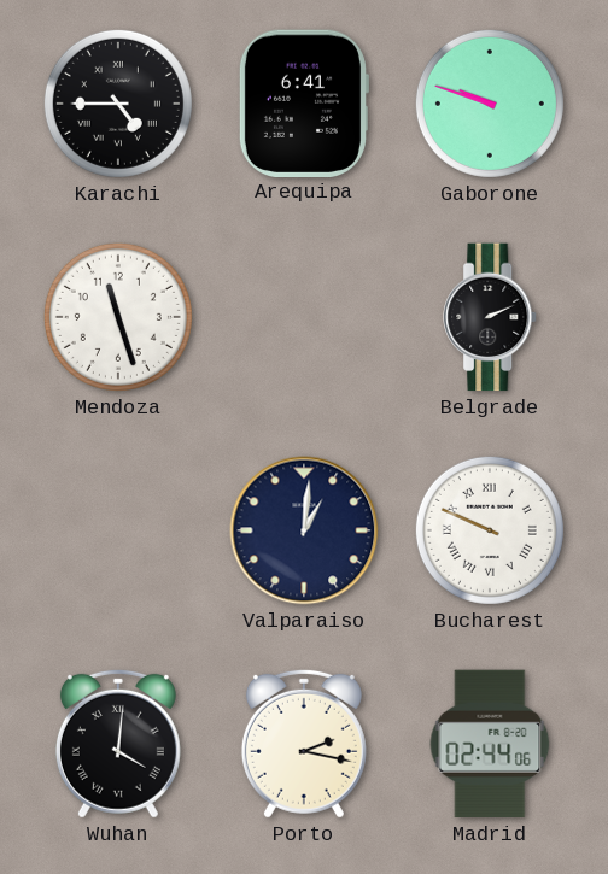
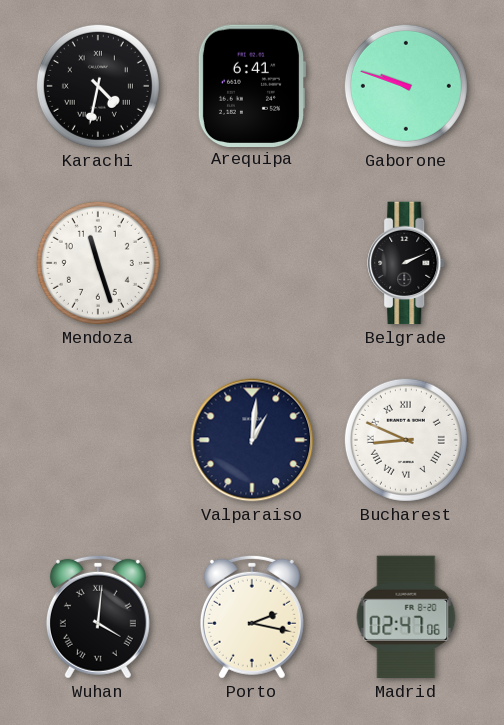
Karachi: 4:45 -> 4:32 (98, 86)
Bucharest: 9:49 -> 8:49 (406, 440)
Madrid: 02:44 -> 02:47 (406, 617)
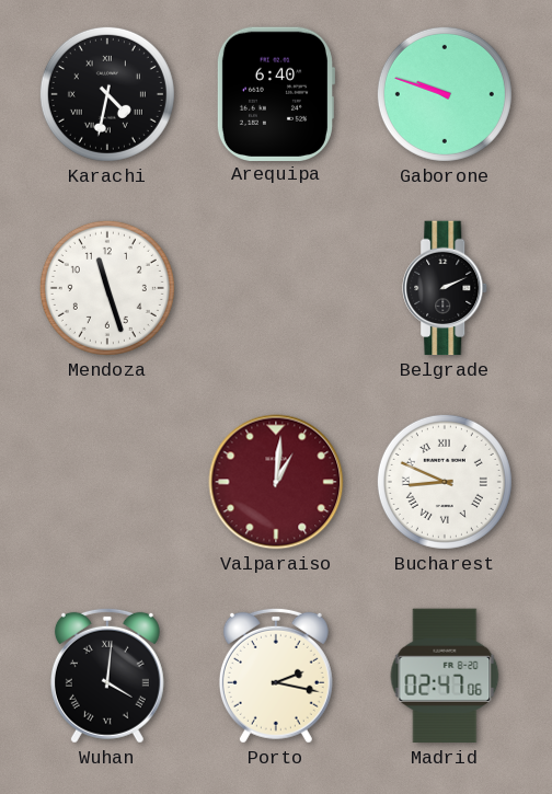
Arequipa: 6:41 -> 6:40 (275, 93)
Valparaiso dial: navy -> burgundy (276, 482)
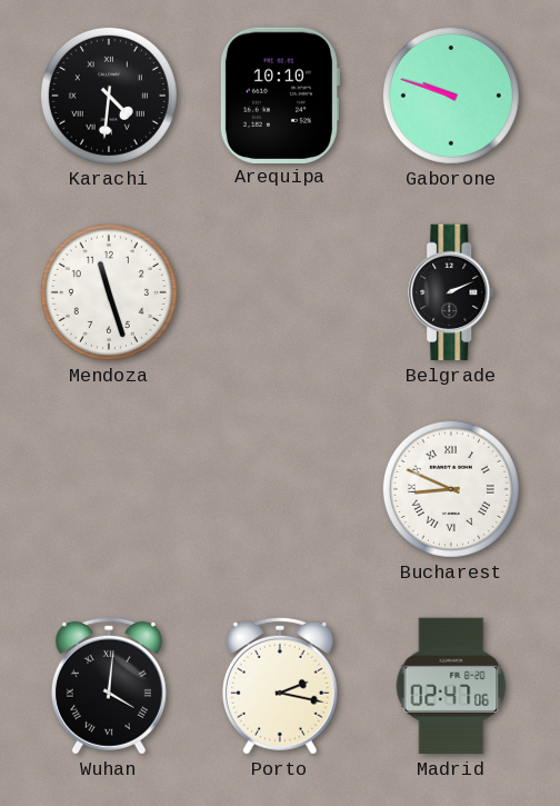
Karachi: 4:32 -> 4:31 (109, 96)
Arequipa: 6:40 -> 10:10 (279, 94)
Valparaiso: 1:01 -> none (276, 482)
